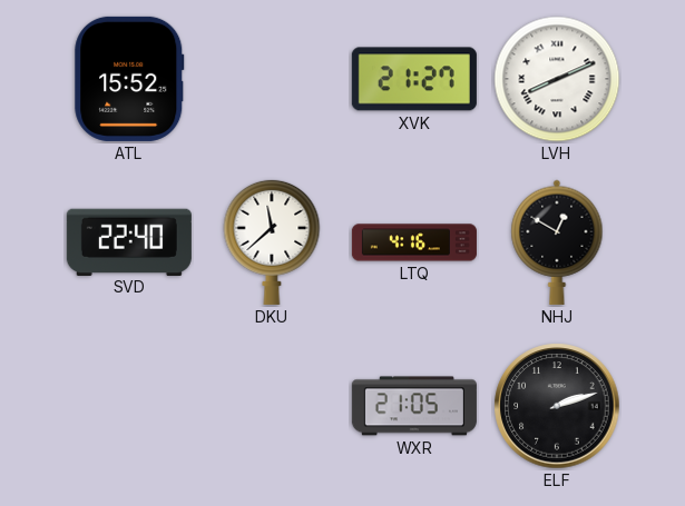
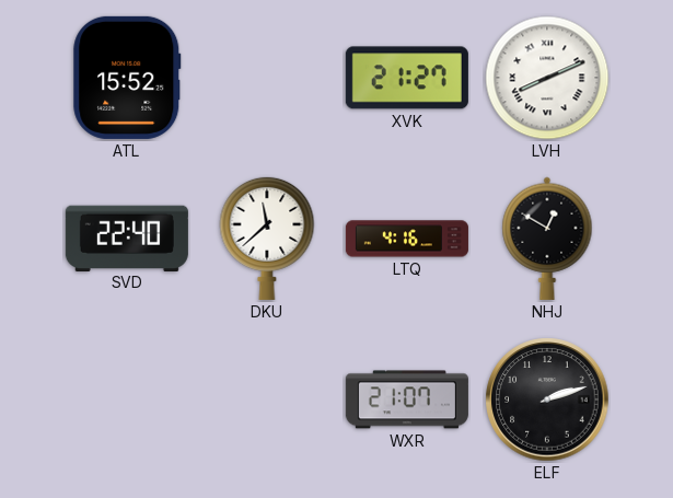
WXR: 21:05 -> 21:07 (407, 399)
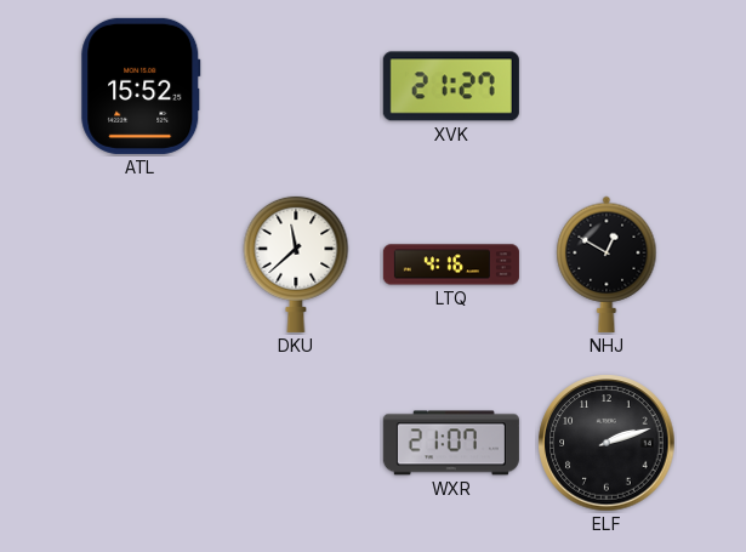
LVH: 8:11 -> none (547, 78)
SVD: 22:40 -> none (127, 238)
